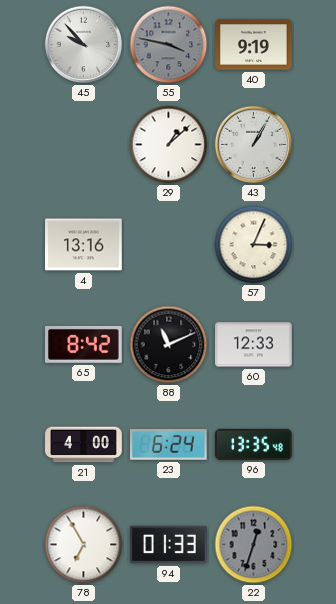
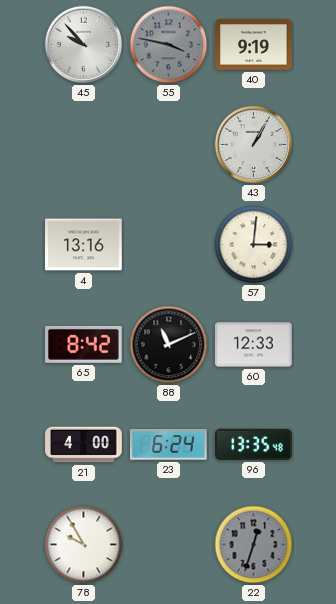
29: 1:08 -> none (169, 145)
57: 3:04 -> 3:01 (254, 245)
78: 6:55 -> 9:55 (84, 545)
94: 01:33 -> none (169, 545)
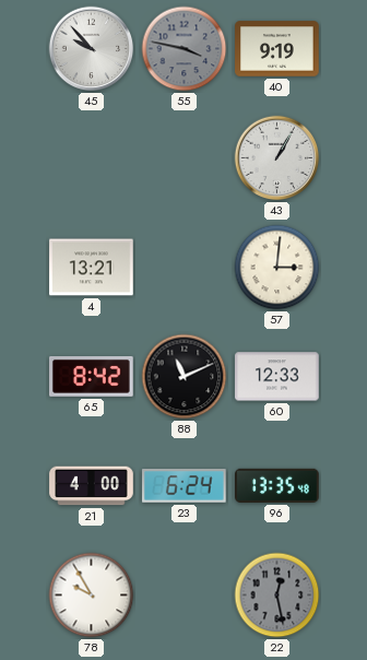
4: 13:16 -> 13:21 (92, 268)
22: 12:33 -> 12:28 (277, 596)
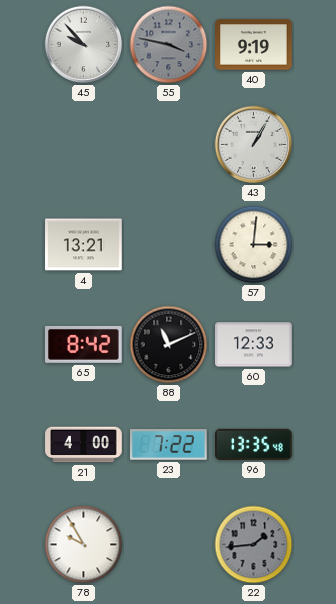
23: 6:24 -> 7:22 (169, 445)
22: 12:28 -> 1:44 (254, 545)
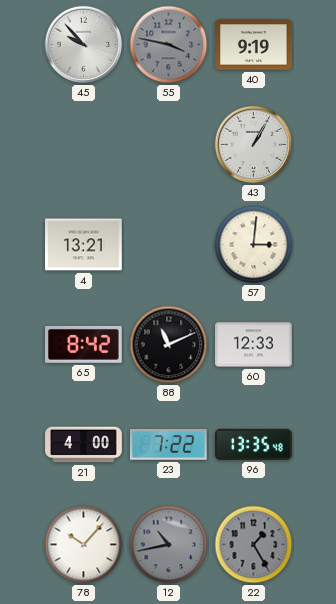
78: 9:55 -> 10:07 (84, 545)
12: none -> 10:43 (169, 545)
22: 1:44 -> 1:25 (254, 545)
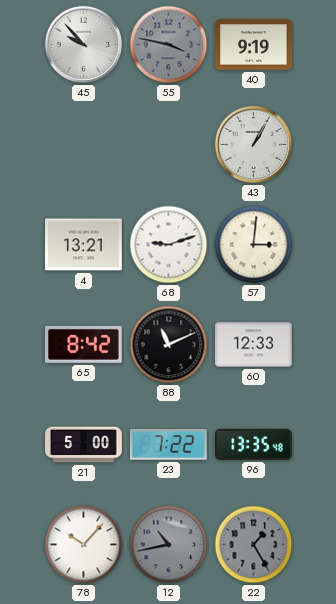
68: none -> 9:12 (169, 245)
21: 4:00 -> 5:00 (84, 445)
